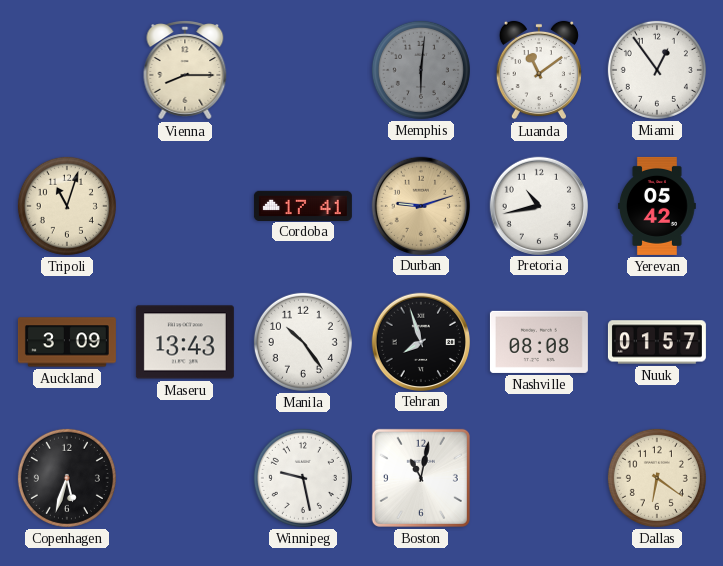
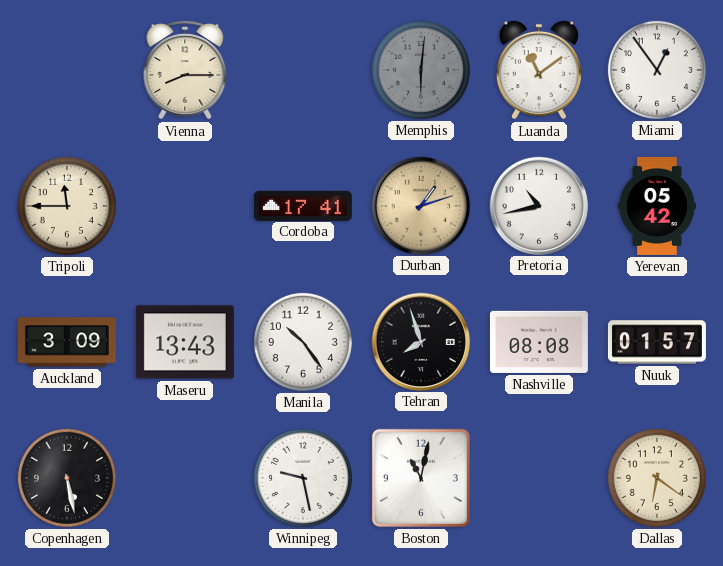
Tripoli: 11:03 -> 11:45 (67, 206)
Durban: 9:12 -> 1:12 (420, 205)
Copenhagen: 5:33 -> 5:28 (67, 478)
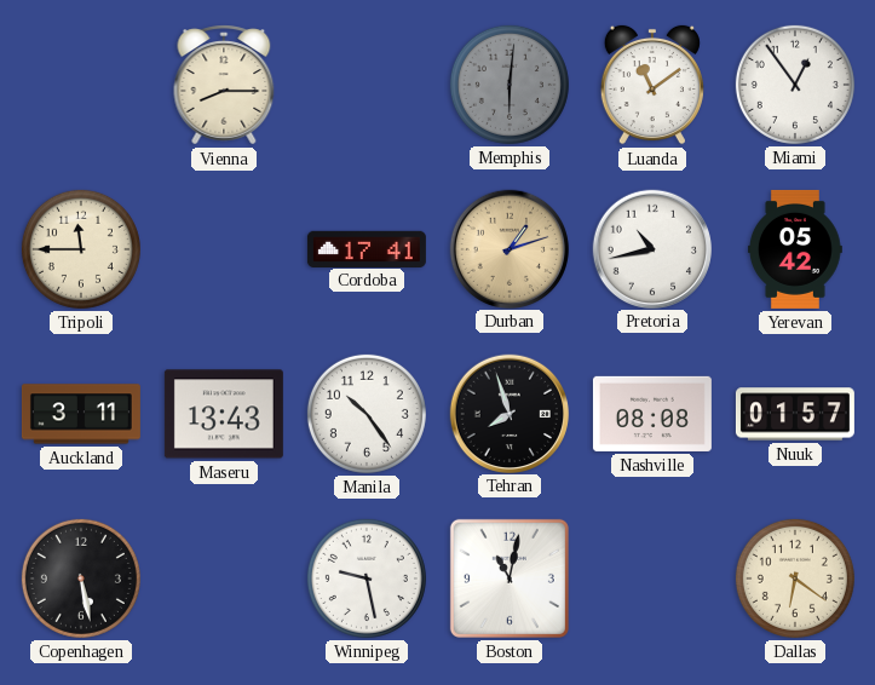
Auckland: 3:09 -> 3:11 (81, 414)
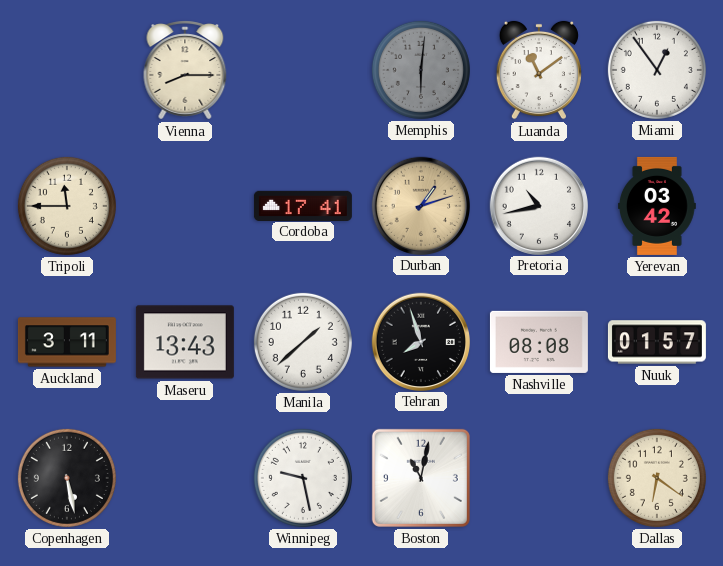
Yerevan: 05:42 -> 03:42 (658, 206)
Manila: 10:24 -> 1:38 (303, 342)
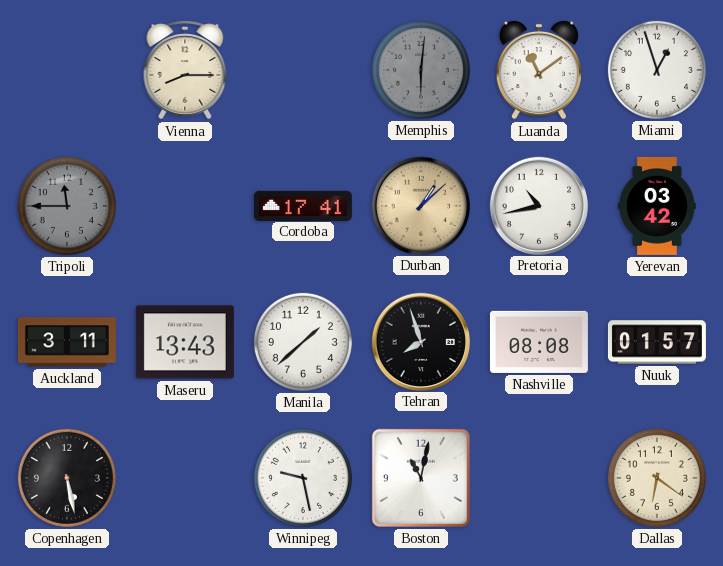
Miami: 12:54 -> 12:57 (657, 70)
Tripoli dial: cream -> grey (67, 206)
Durban: 1:12 -> 1:08 (420, 205)
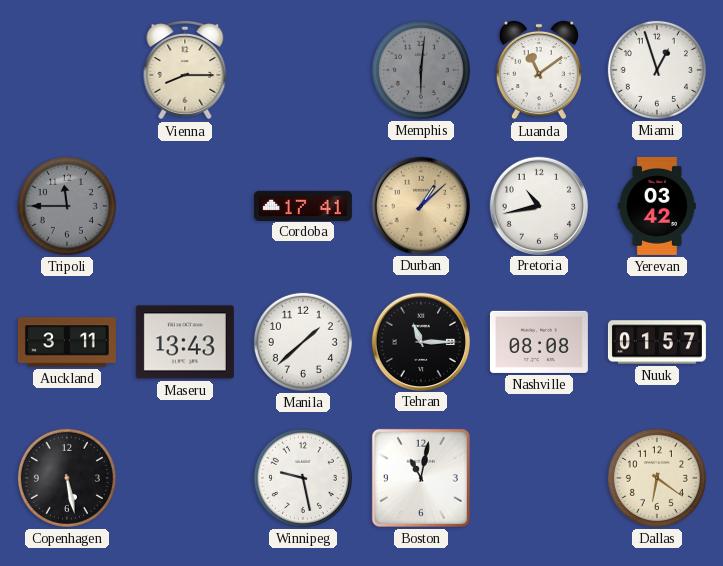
Tehran: 7:57 -> 11:15 (420, 341)
